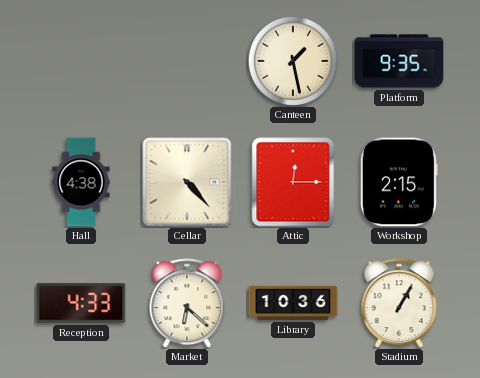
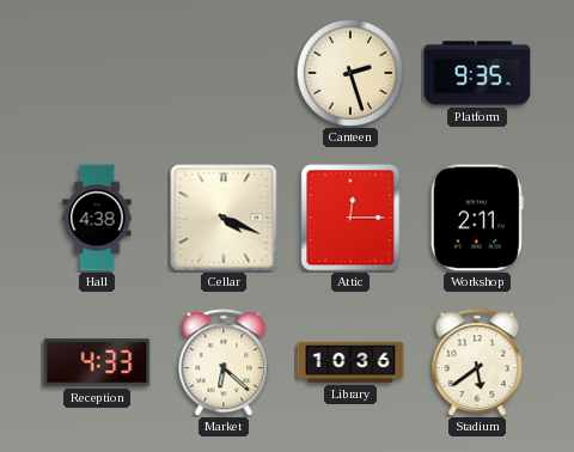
Canteen: 1:28 -> 2:27 (349, 72)
Cellar: 4:23 -> 4:19 (224, 218)
Workshop: 2:15 -> 2:11 (477, 218)
Stadium: 1:05 -> 5:39 (477, 362)
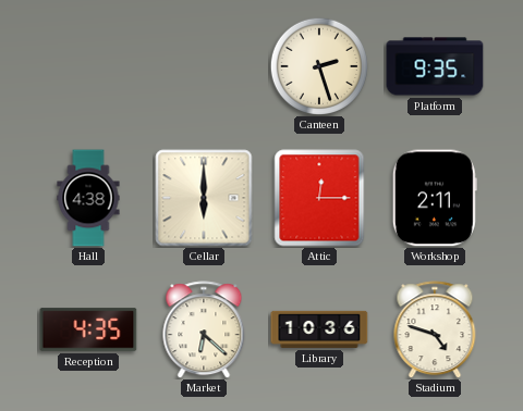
Cellar: 4:19 -> 6:00 (204, 198)
Reception: 4:33 -> 4:35 (88, 329)
Stadium: 5:39 -> 4:48 (435, 329)
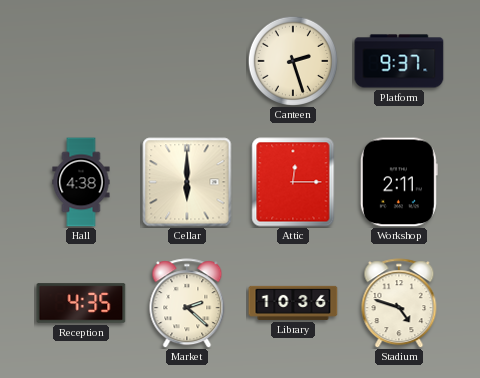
Platform: 9:35 -> 9:37 (399, 61)
Market: 6:22 -> 2:22 (187, 303)
